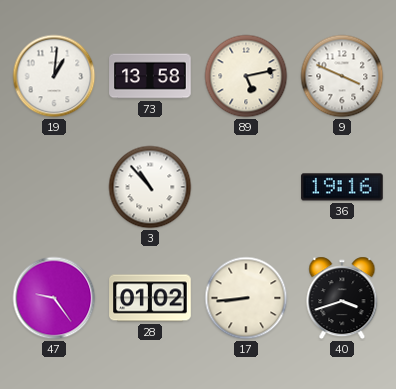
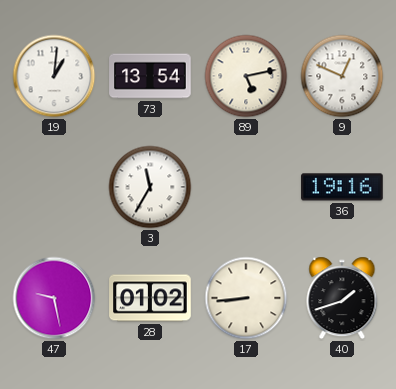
73: 13:58 -> 13:54 (150, 76)
9: 3:49 -> 12:49 (342, 76)
3: 10:53 -> 11:35 (150, 187)
47: 9:24 -> 9:28 (54, 298)
40: 3:42 -> 1:42 (342, 298)
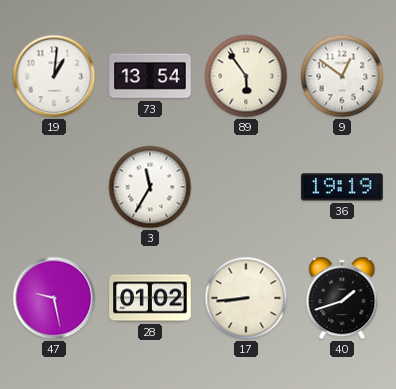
89: 5:13 -> 5:54 (246, 76)
9: 12:49 -> 12:51 (342, 76)
36: 19:16 -> 19:19 (342, 187)
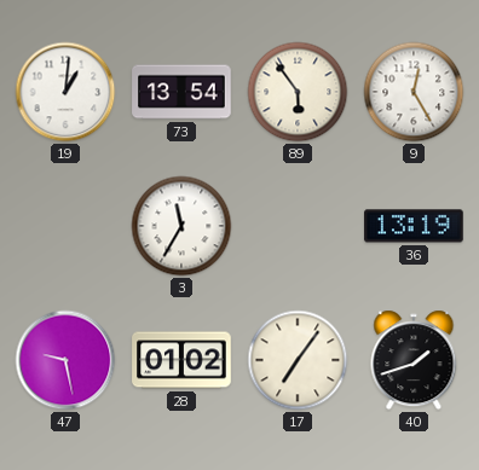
9: 12:51 -> 12:25 (414, 92)
36: 19:19 -> 13:19 (414, 226)
17: 8:44 -> 7:06 (298, 360)
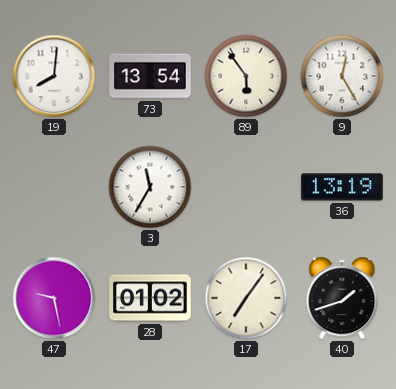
19: 1:01 -> 8:01 (54, 76)
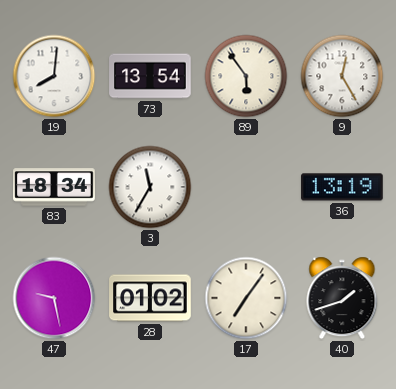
83: none -> 18:34 (54, 187)
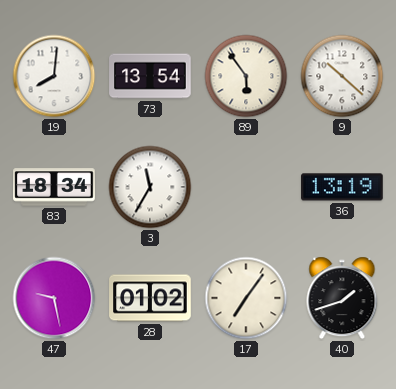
9: 12:25 -> 10:22 (342, 76)
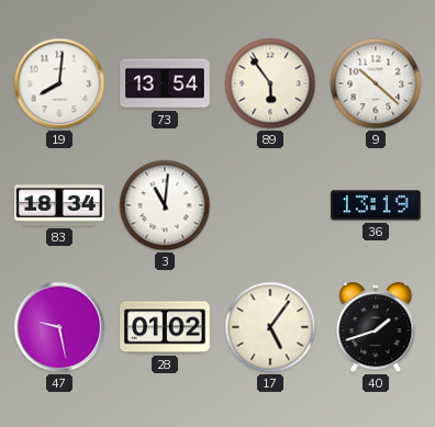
3: 11:35 -> 11:01 (165, 205)
17: 7:06 -> 5:06 (270, 327)
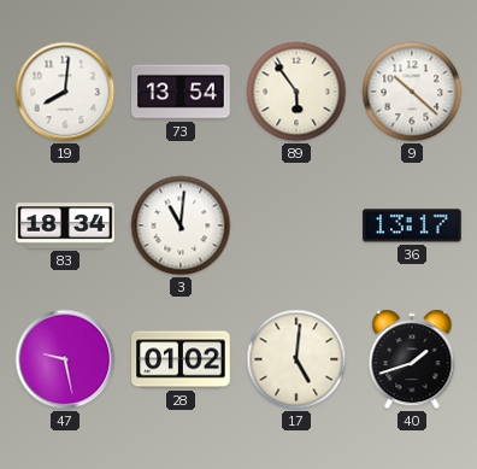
36: 13:19 -> 13:17 (412, 225)
17: 5:06 -> 5:01 (296, 359)
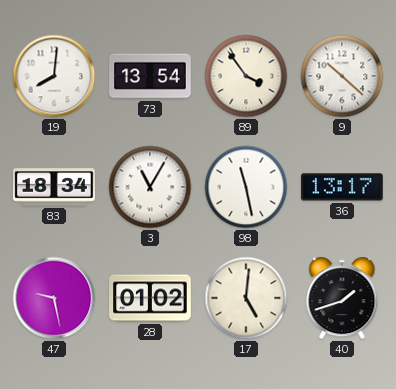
89: 5:54 -> 3:54 (246, 76)
3: 11:01 -> 11:05 (150, 187)
98: none -> 11:28 (246, 187)
